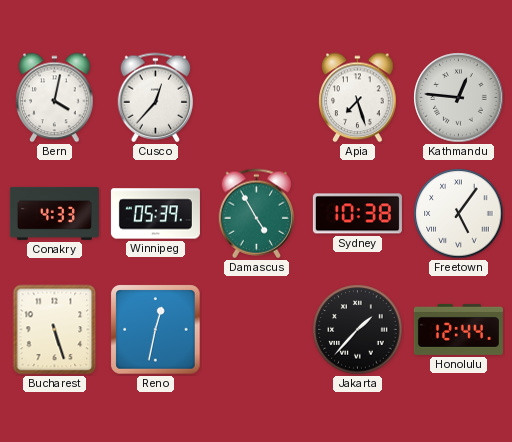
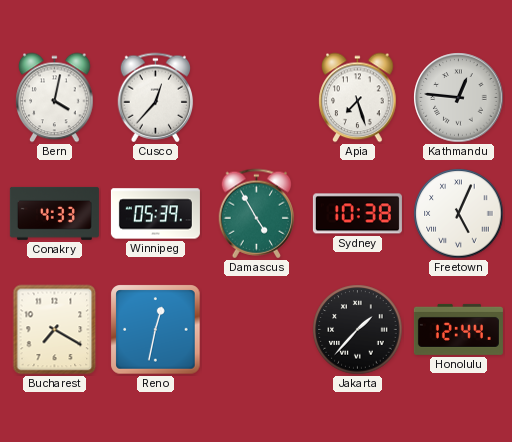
Freetown: 5:06 -> 5:04 (459, 214)
Bucharest: 5:27 -> 7:20 (55, 330)
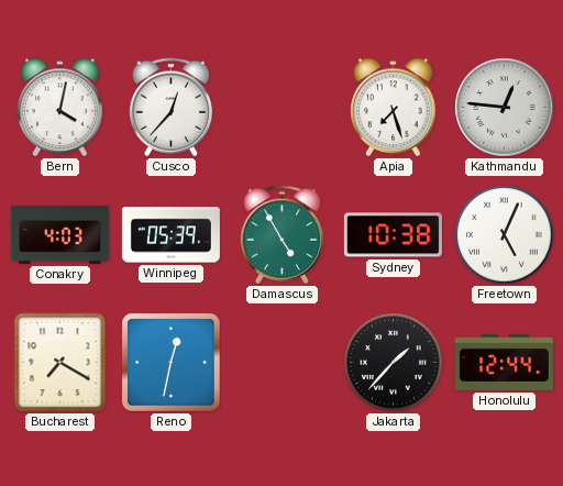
Conakry: 4:33 -> 4:03 (59, 234)
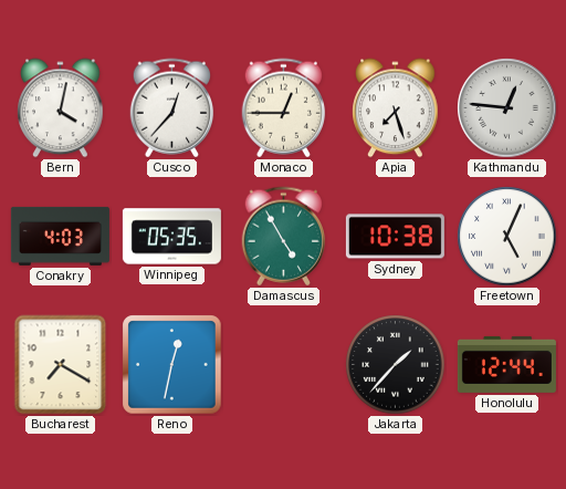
Monaco: none -> 12:45 (284, 108)
Winnipeg: 05:39 -> 05:35 (171, 237)
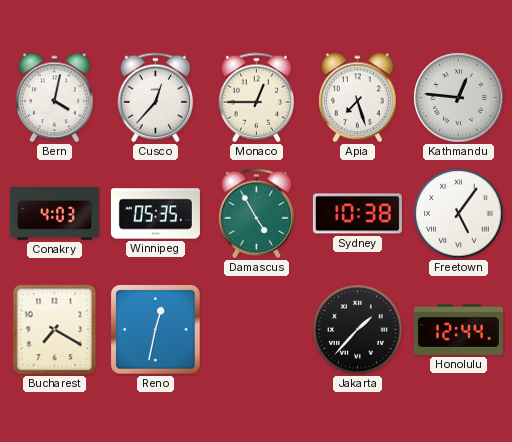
Freetown: 5:04 -> 5:06 (459, 214)
